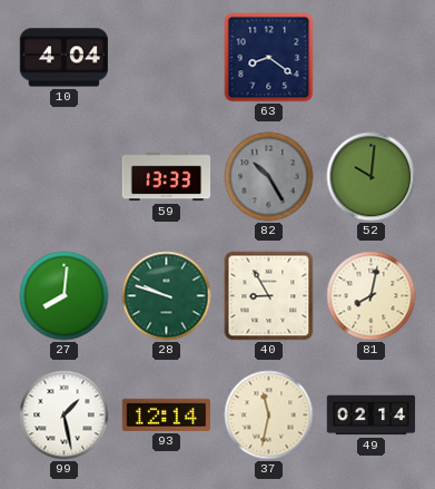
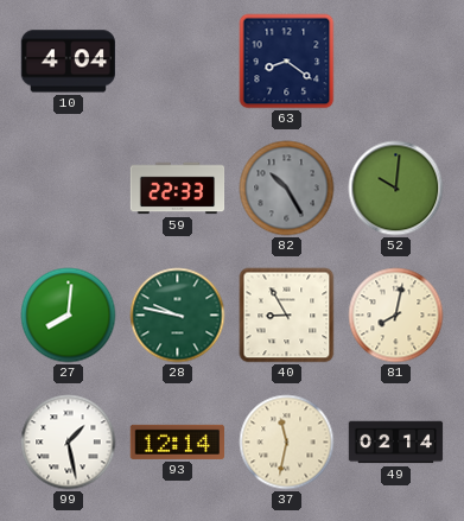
59: 13:33 -> 22:33 (178, 189)
28: 9:48 -> 9:47 (178, 316)
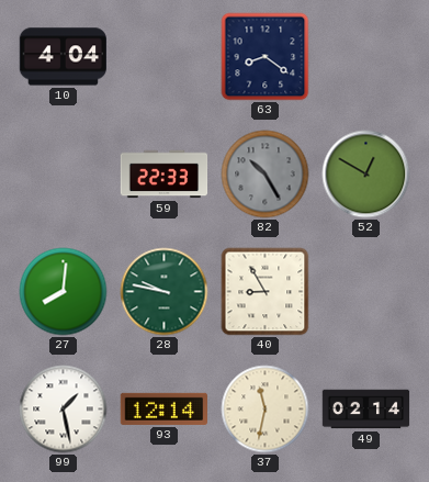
52: 10:01 -> 12:50 (366, 175)
81: 8:02 -> none (396, 316)
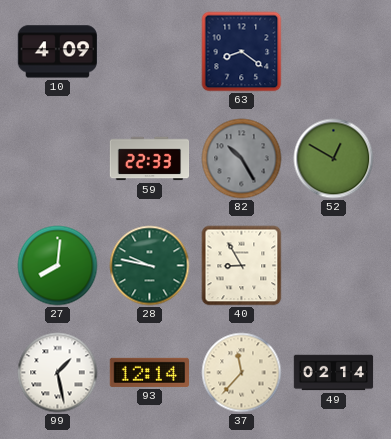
10: 4:04 -> 4:09 (57, 52)
37: 11:32 -> 11:37 (242, 373)
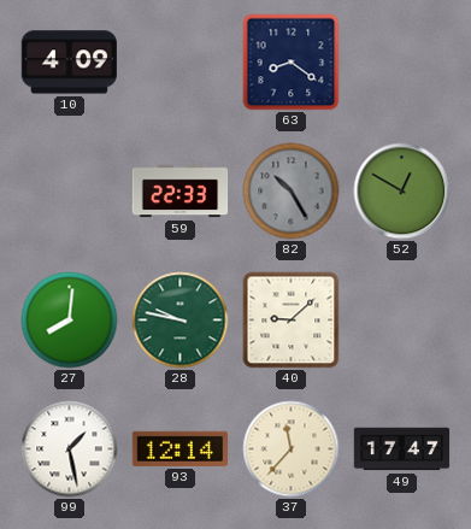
40: 8:55 -> 9:08 (292, 321)
49: 02:14 -> 17:47 (402, 449)
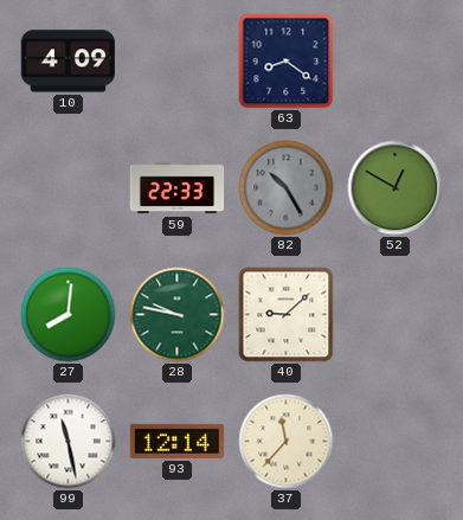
99: 1:28 -> 11:28 (69, 442)
49: 17:47 -> none (402, 449)
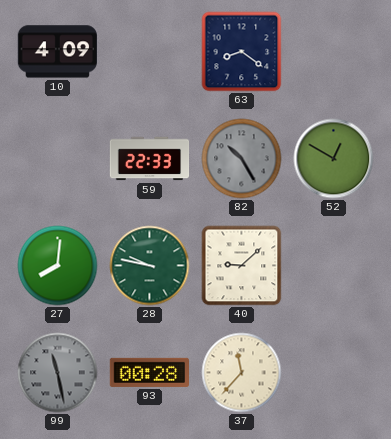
99 dial: white -> grey (58, 373)
93: 12:14 -> 00:28 (149, 372)
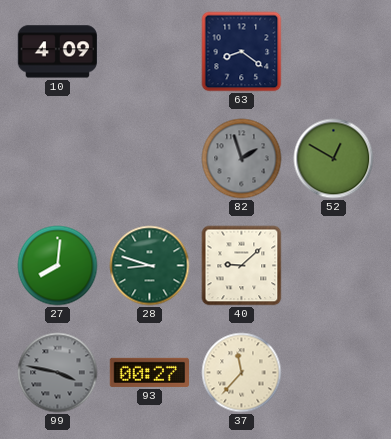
59: 22:33 -> none (150, 159)
82: 10:25 -> 1:57 (242, 159)
28: 9:47 -> 8:48 (150, 266)
99: 11:28 -> 3:47 (58, 373)
93: 00:28 -> 00:27 (149, 372)
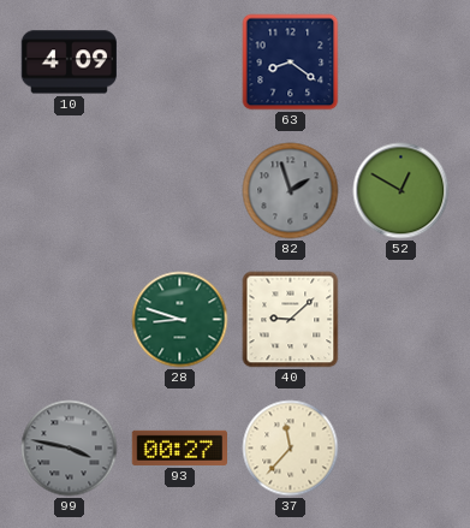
27: 8:01 -> none (58, 266)
